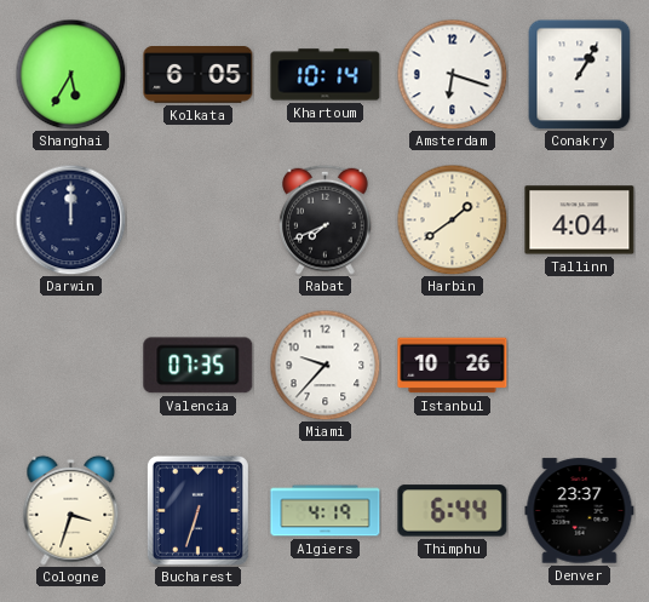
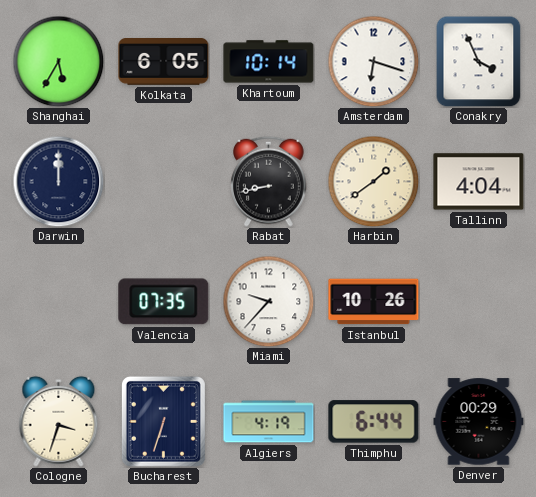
Conakry: 1:05 -> 3:56 (479, 61)
Rabat: 7:41 -> 8:43 (269, 181)
Denver: 23:37 -> 00:29 (479, 422)
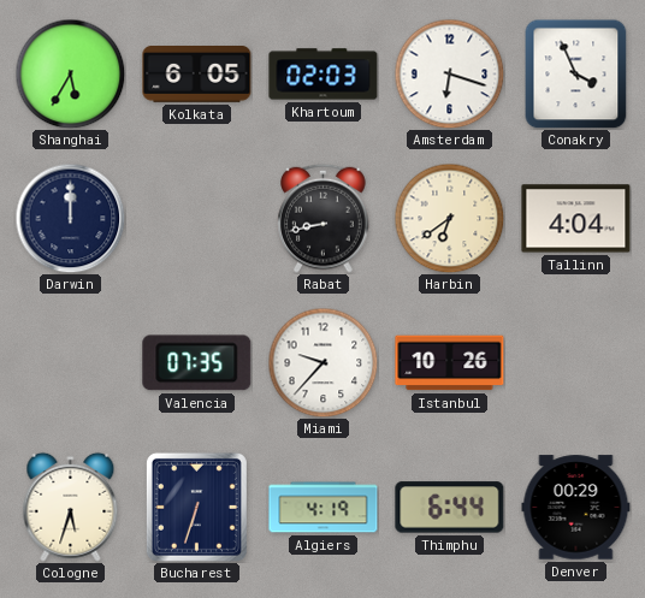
Khartoum: 10:14 -> 02:03 (324, 75)
Harbin: 1:39 -> 6:39 (449, 218)
Cologne: 3:33 -> 5:33 (71, 507)
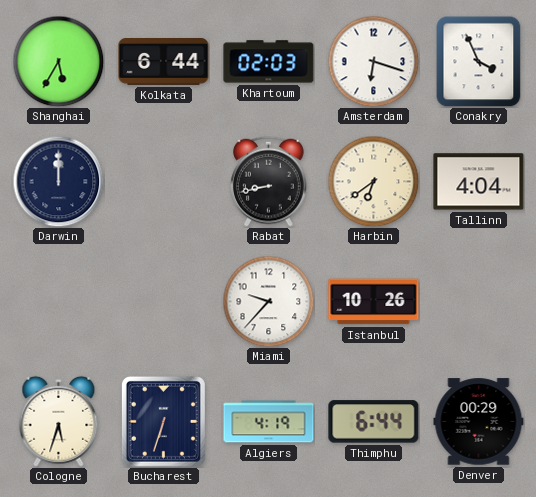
Kolkata: 6:05 -> 6:44 (164, 62)
Valencia: 07:35 -> none (197, 363)
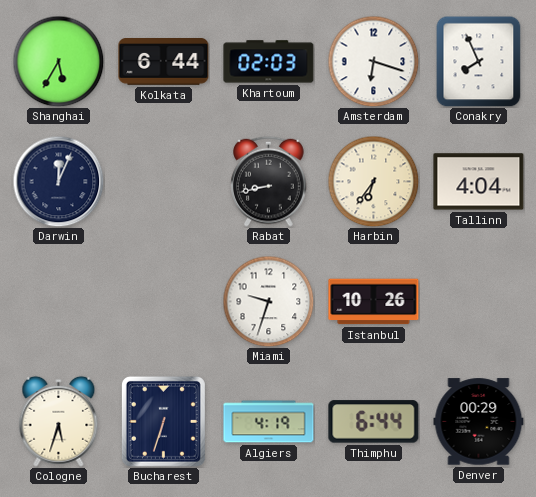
Conakry: 3:56 -> 7:56 (479, 61)
Darwin: 12:00 -> 12:04 (58, 181)
Harbin: 6:39 -> 6:36 (373, 181)
Miami: 9:37 -> 9:33 (268, 301)
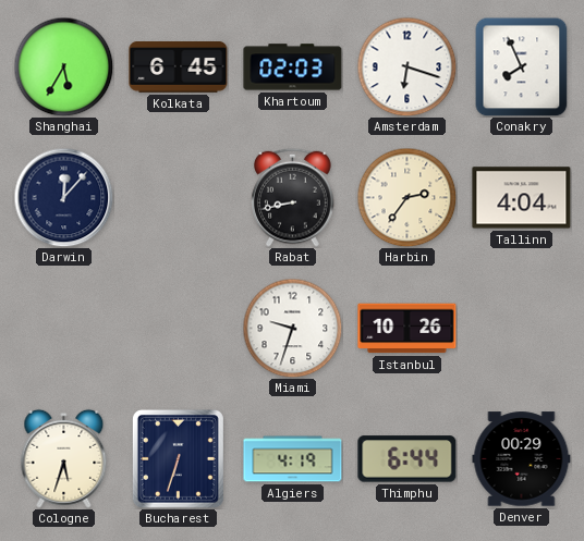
Kolkata: 6:44 -> 6:45 (179, 67)
Darwin: 12:04 -> 12:07 (63, 197)
Harbin: 6:36 -> 2:36 (406, 197)
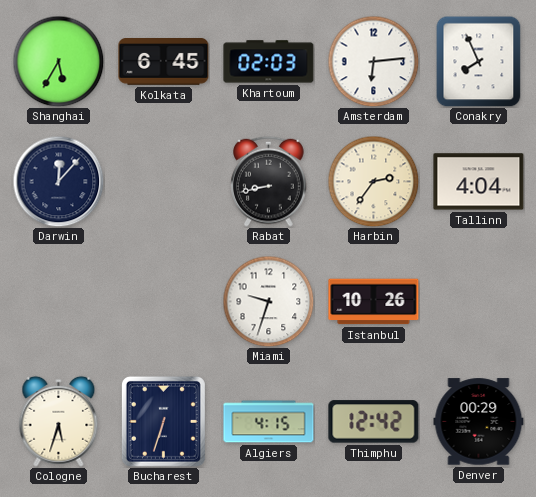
Amsterdam: 6:18 -> 6:14 (373, 61)
Algiers: 4:19 -> 4:15 (269, 422)
Thimphu: 6:44 -> 12:42 (374, 422)
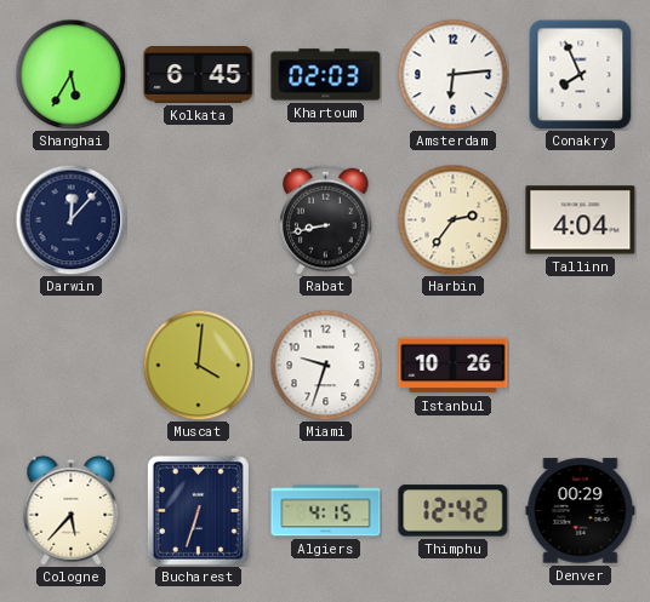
Muscat: none -> 4:01 (198, 365)
Cologne: 5:33 -> 5:37 (72, 510)
